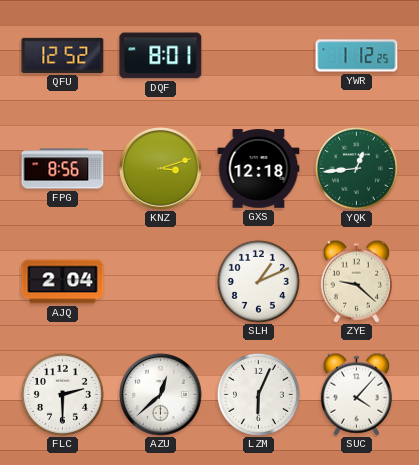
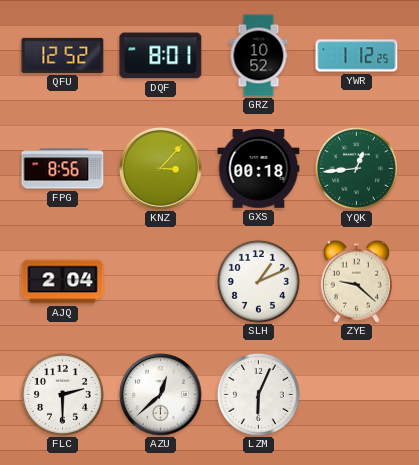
GRZ: none -> 10:52 (259, 56)
KNZ: 3:12 -> 3:07 (161, 169)
GXS: 12:18 -> 00:18 (259, 169)
SUC: 4:07 -> none (356, 394)
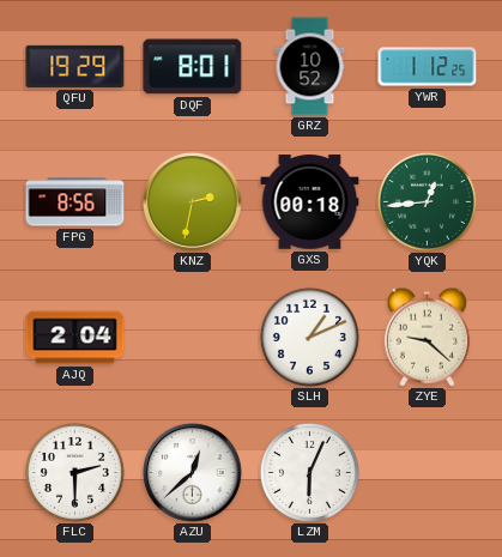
QFU: 12:52 -> 19:29 (75, 66)
KNZ: 3:07 -> 2:32 (193, 202)
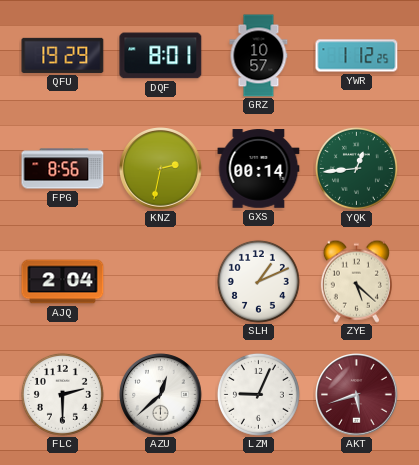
GRZ: 10:52 -> 10:57 (259, 56)
GXS: 00:18 -> 00:14 (259, 169)
ZYE: 9:22 -> 5:22 (356, 281)
LZM: 6:04 -> 9:04 (258, 394)
AKT: none -> 5:42 (357, 395)
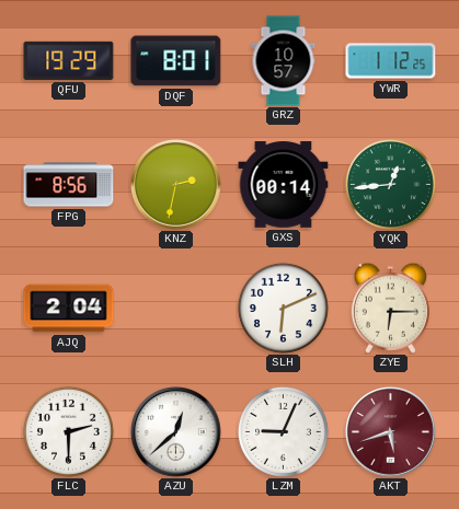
SLH: 1:11 -> 6:11 (283, 308)
ZYE: 5:22 -> 6:15 (390, 308)
